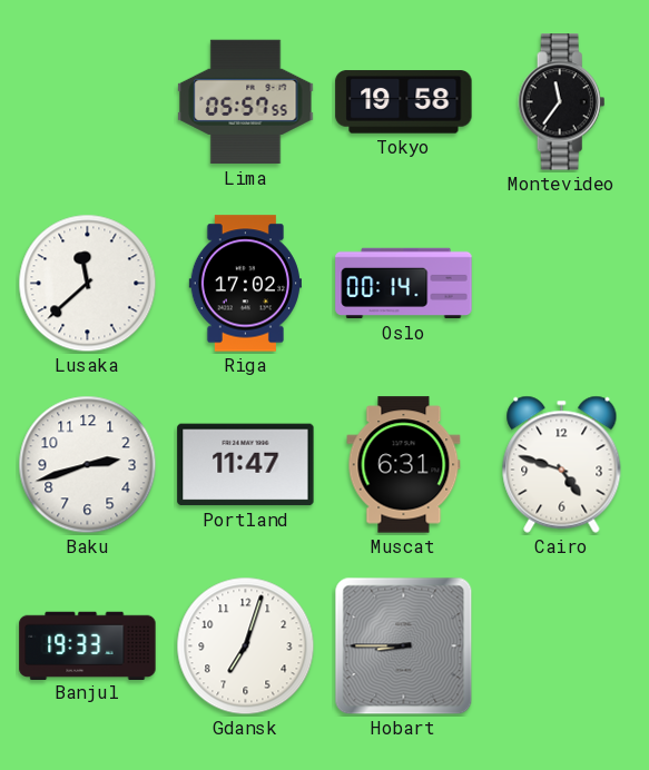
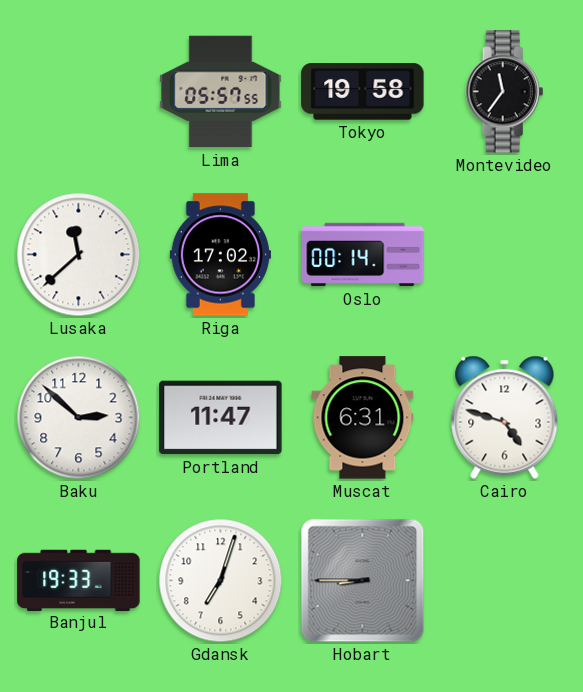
Baku: 2:42 -> 2:52 (79, 418)
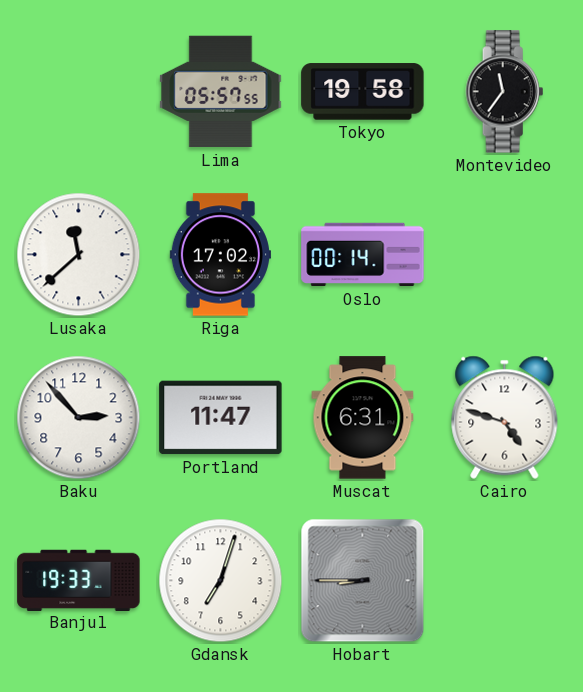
Baku: 2:52 -> 2:53 (79, 418)
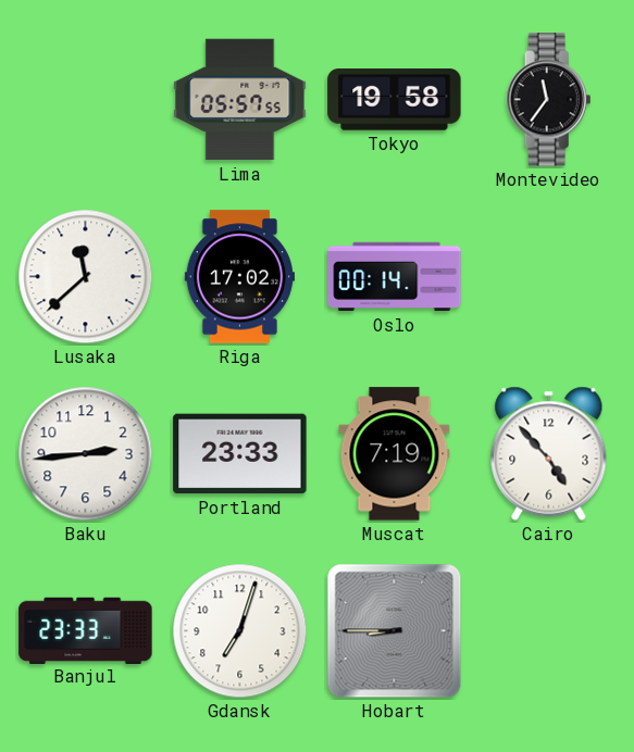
Baku: 2:53 -> 2:44 (86, 454)
Portland: 11:47 -> 23:33 (240, 454)
Muscat: 6:31 -> 7:19 (395, 454)
Cairo: 4:48 -> 4:53 (549, 453)
Banjul: 19:33 -> 23:33 (86, 630)
